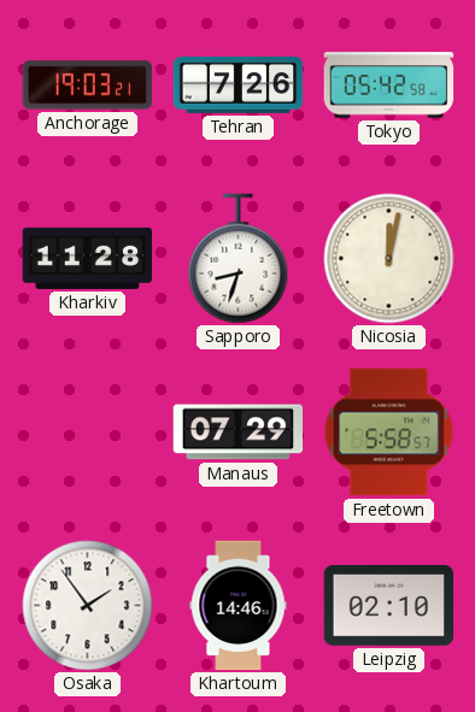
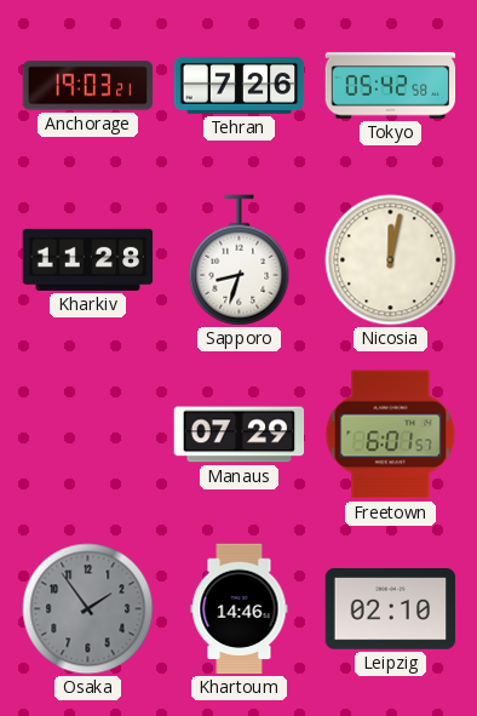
Freetown: 5:58 -> 6:01 (391, 435)
Osaka dial: white -> grey (88, 609)
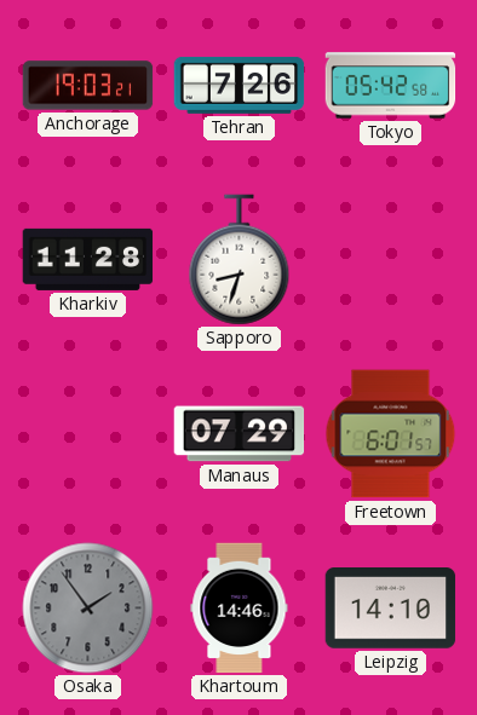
Nicosia: 12:02 -> none (391, 260)
Leipzig: 02:10 -> 14:10 (391, 609)
